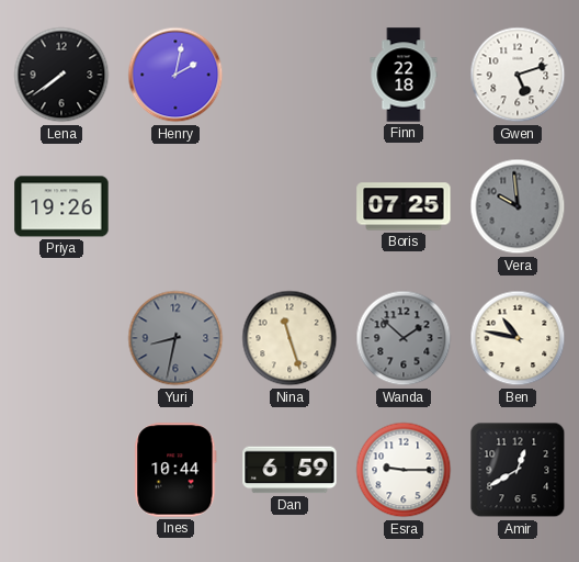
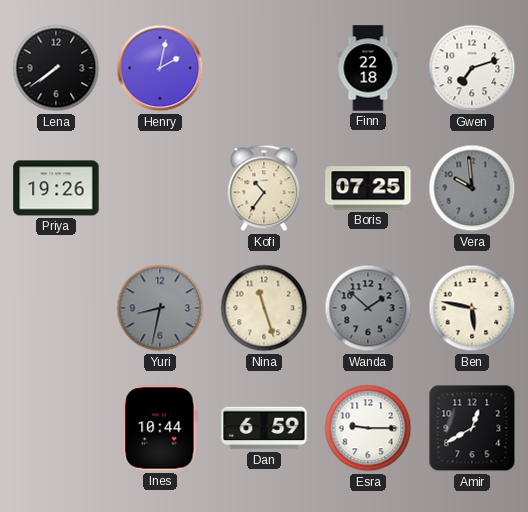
Gwen: 5:12 -> 7:12 (472, 68)
Kofi: none -> 10:36 (264, 188)
Ben: 10:47 -> 5:47 (472, 308)
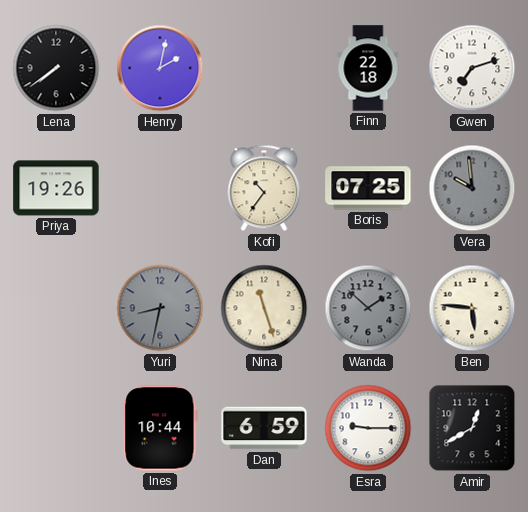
Ben: 5:47 -> 5:46 (472, 308)
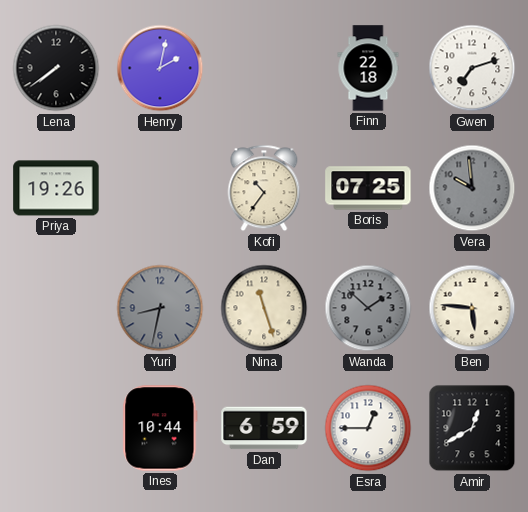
Esra: 9:15 -> 12:45 (368, 428)
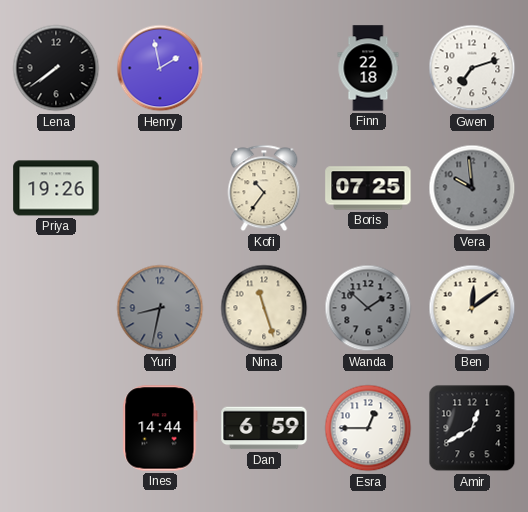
Henry: 2:02 -> 1:58 (160, 68)
Ben: 5:46 -> 12:09 (472, 308)
Ines: 10:44 -> 14:44 (160, 428)
